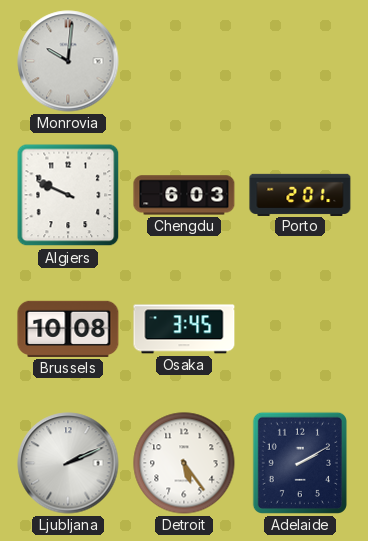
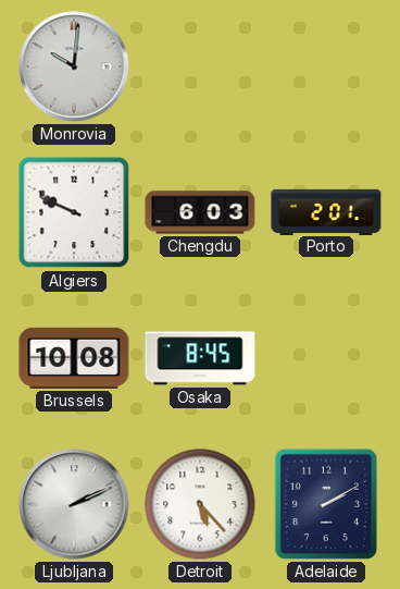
Osaka: 3:45 -> 8:45 (200, 358)
Detroit: 5:24 -> 5:23 (200, 504)
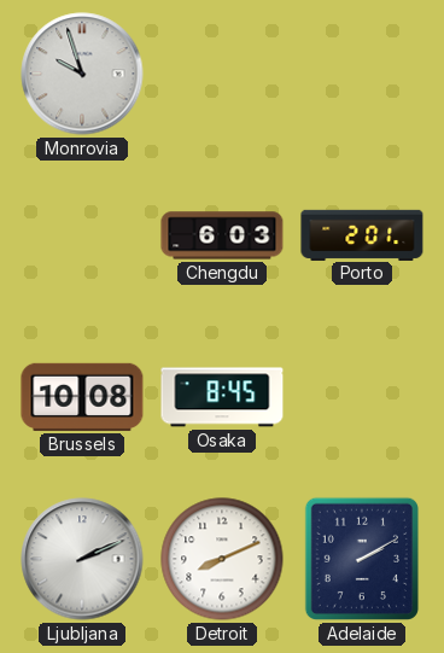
Monrovia: 10:01 -> 9:57 (82, 74)
Algiers: 9:49 -> none (74, 212)
Detroit: 5:23 -> 8:11 (222, 559)
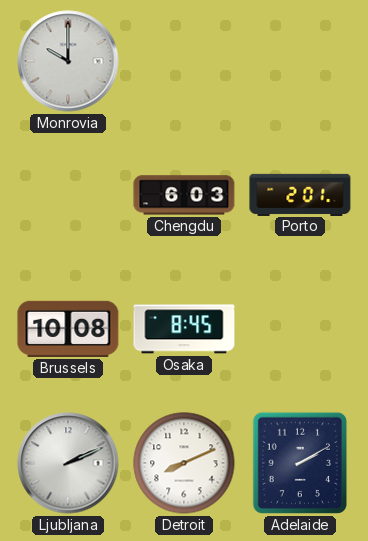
Monrovia: 9:57 -> 10:00 (68, 61)
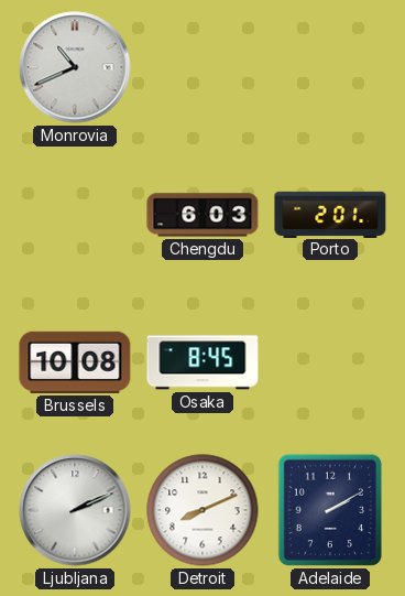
Monrovia: 10:00 -> 10:41 (75, 67)
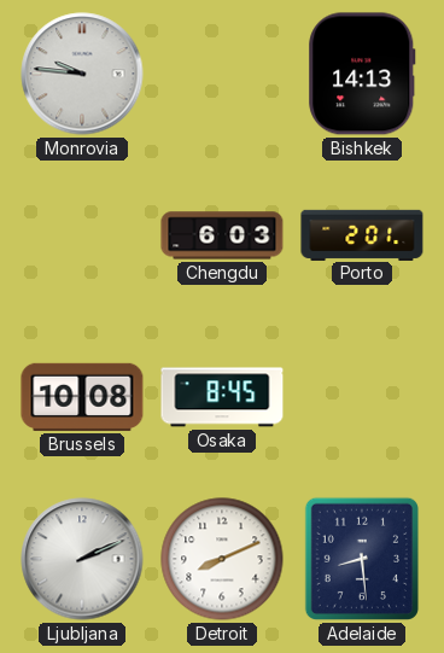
Monrovia: 10:41 -> 9:46 (82, 74)
Bishkek: none -> 14:13 (362, 74)
Adelaide: 2:10 -> 8:29 (362, 559)
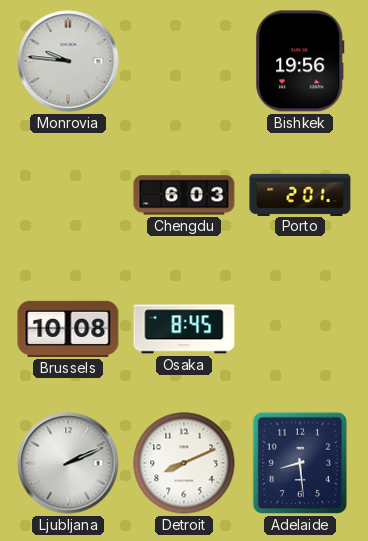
Bishkek: 14:13 -> 19:56 (300, 61)
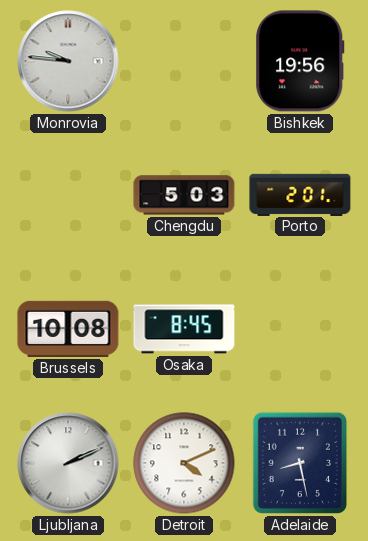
Chengdu: 6:03 -> 5:03 (184, 195)
Detroit: 8:11 -> 4:11 (184, 463)
Adelaide: 8:29 -> 8:28 (300, 463)
